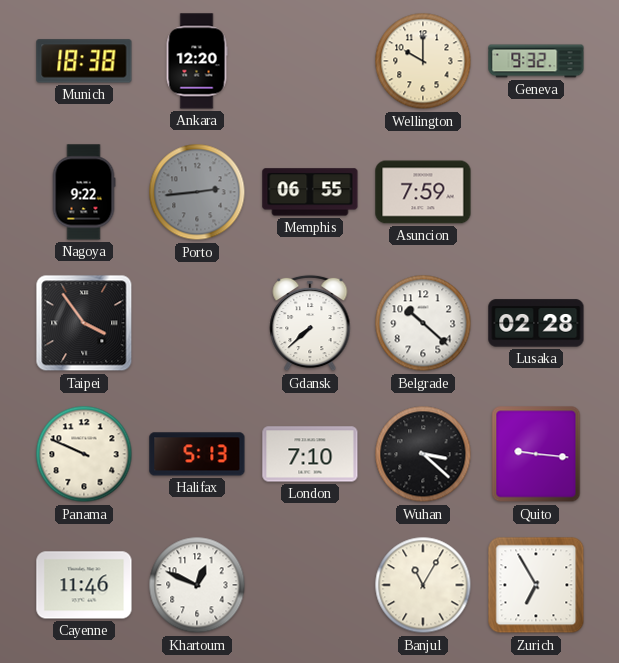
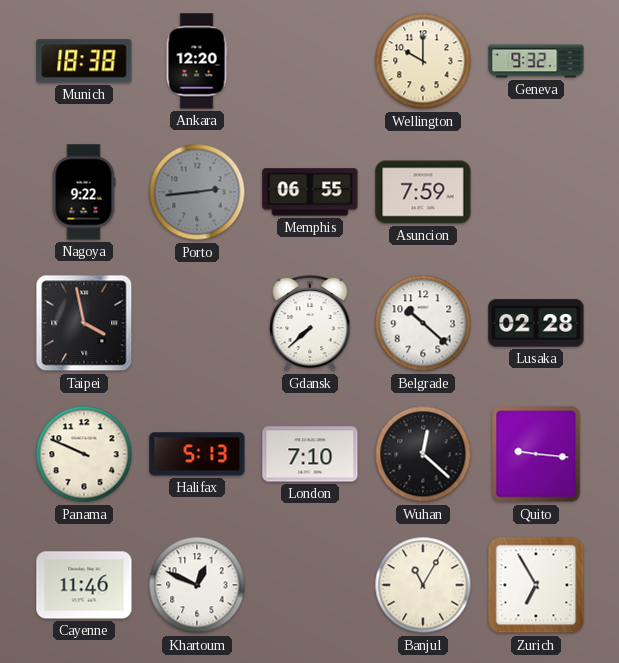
Taipei: 3:54 -> 3:58 (84, 323)
Wuhan: 3:22 -> 12:22 (423, 454)
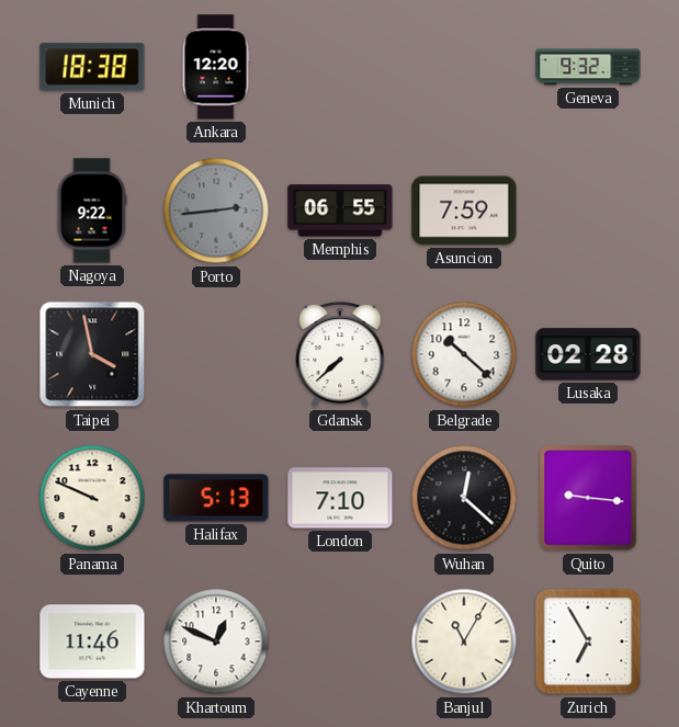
Wellington: 10:00 -> none (423, 61)
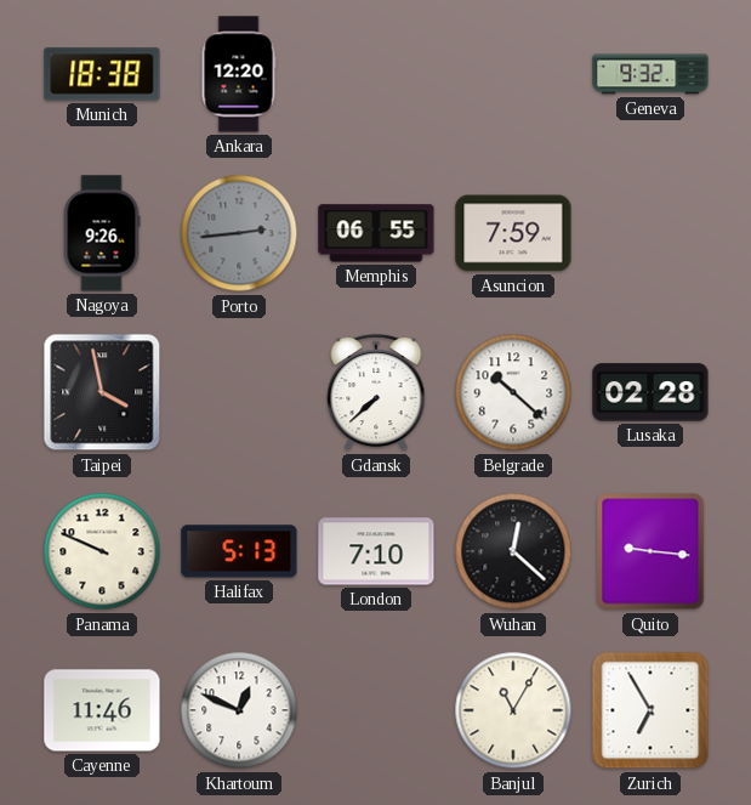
Nagoya: 9:22 -> 9:26 (102, 233)
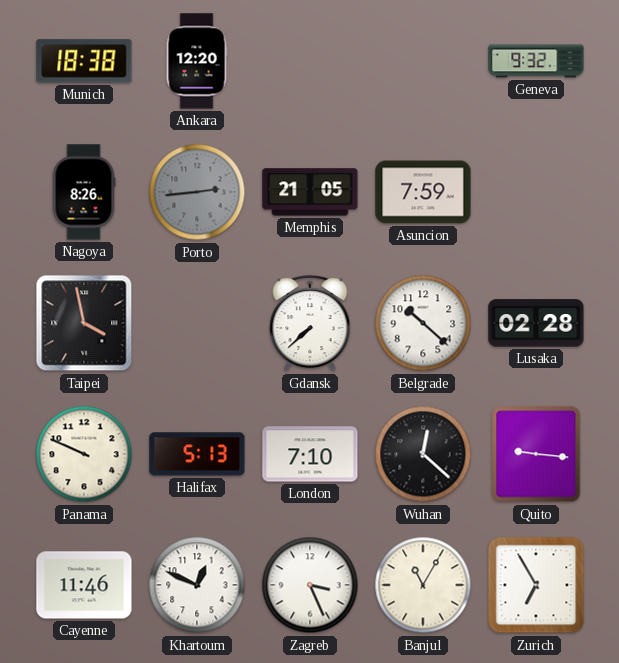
Nagoya: 9:26 -> 8:26 (84, 192)
Memphis: 06:55 -> 21:05 (310, 192)
Zagreb: none -> 3:26 (310, 585)
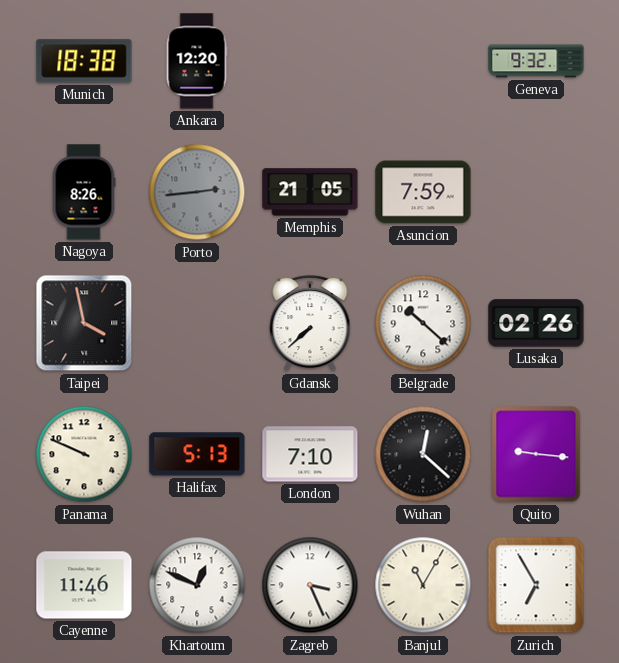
Lusaka: 02:28 -> 02:26 (536, 323)
